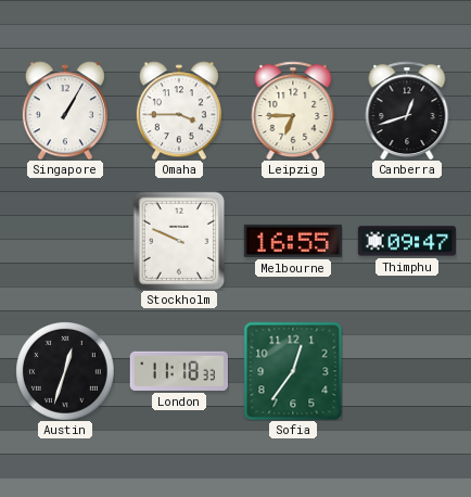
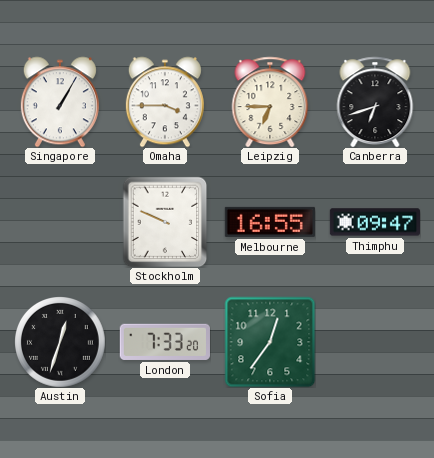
Canberra: 12:42 -> 6:42 (375, 102)
London: 11:18 -> 7:33 (165, 342)
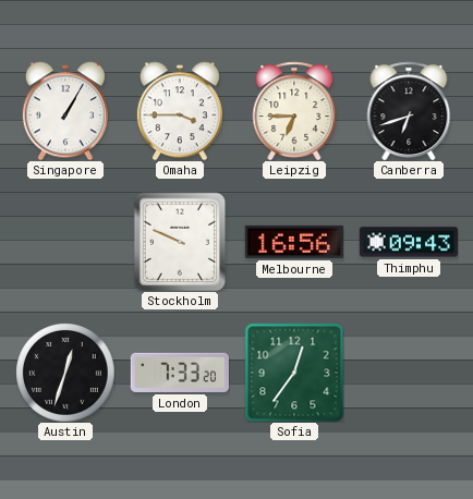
Melbourne: 16:55 -> 16:56 (294, 242)
Thimphu: 09:47 -> 09:43 (408, 242)
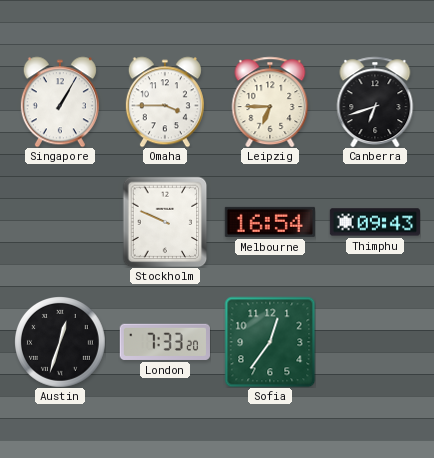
Melbourne: 16:56 -> 16:54 (270, 222)
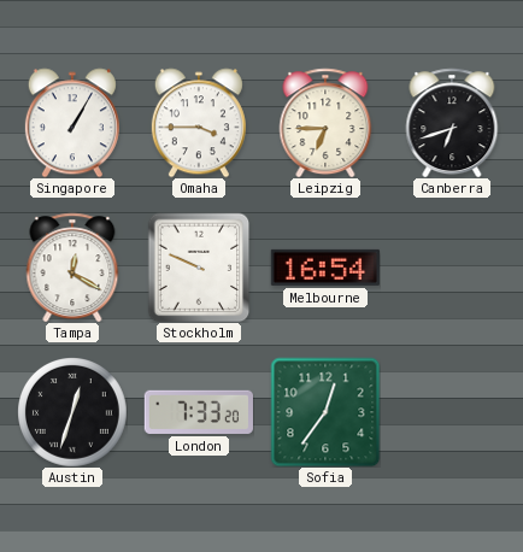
Tampa: none -> 12:20 (72, 268)
Thimphu: 09:43 -> none (374, 222)
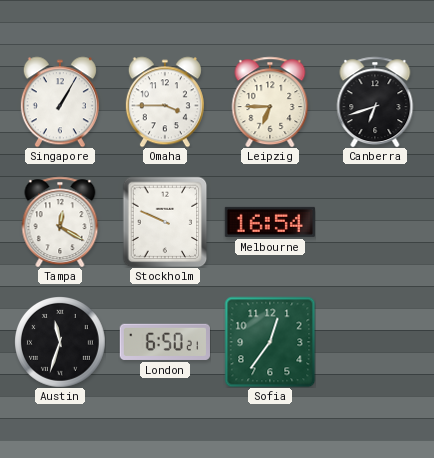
Austin: 12:33 -> 11:33 (60, 342)
London: 7:33 -> 6:50 (165, 342)
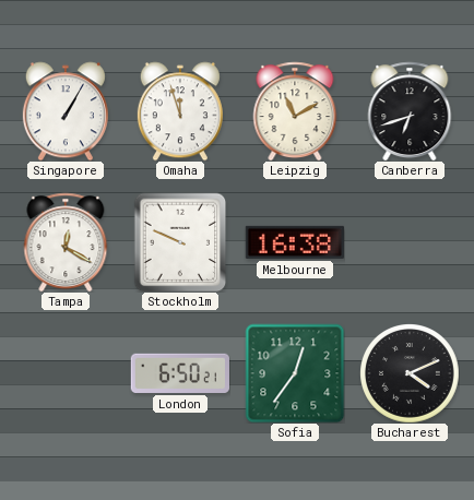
Omaha: 3:45 -> 11:57 (180, 111)
Leipzig: 6:45 -> 11:10 (295, 111)
Melbourne: 16:54 -> 16:38 (295, 242)
Austin: 11:33 -> none (60, 342)
Bucharest: none -> 4:11 (410, 373)
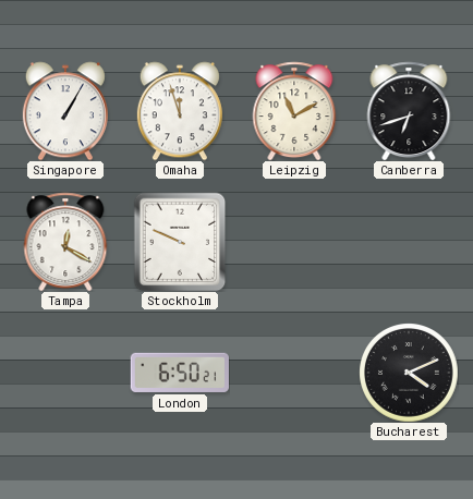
Melbourne: 16:38 -> none (295, 242)
Sofia: 12:36 -> none (295, 373)
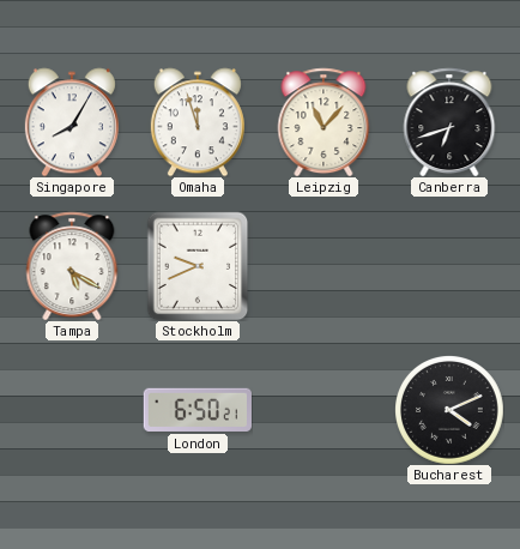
Singapore: 1:05 -> 8:05 (72, 122)
Leipzig: 11:10 -> 11:07 (324, 122)
Tampa: 12:20 -> 5:20 (72, 266)
Stockholm: 9:49 -> 9:41 (198, 266)
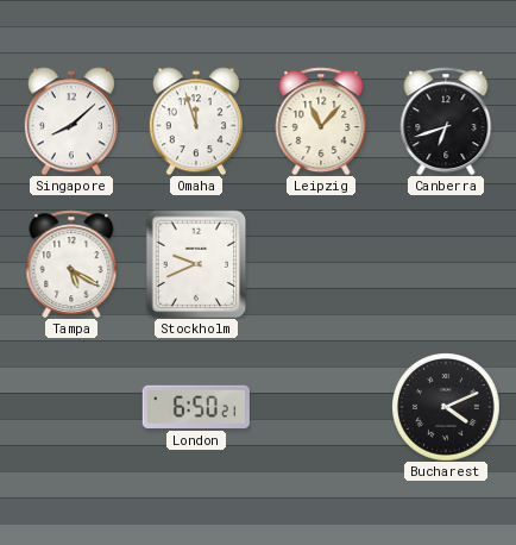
Singapore: 8:05 -> 8:08 (71, 121)
